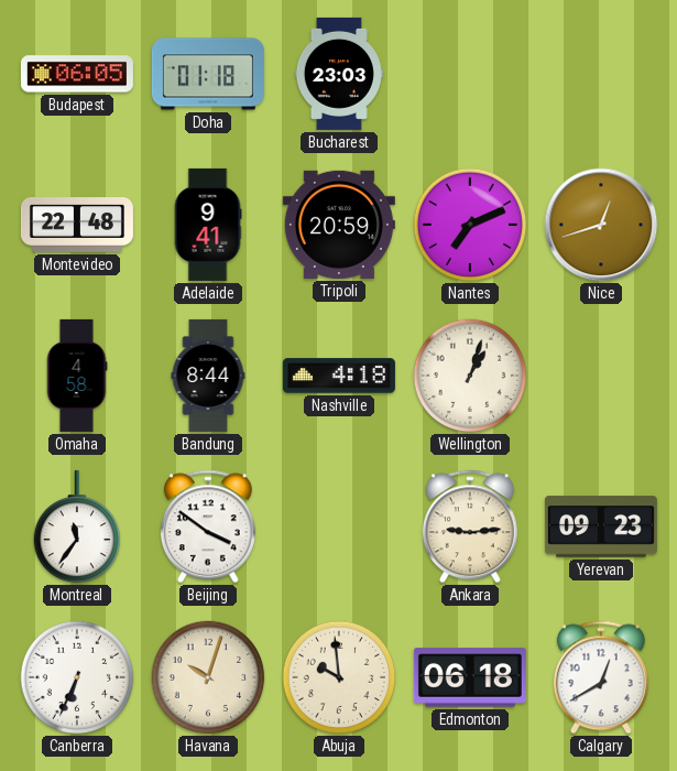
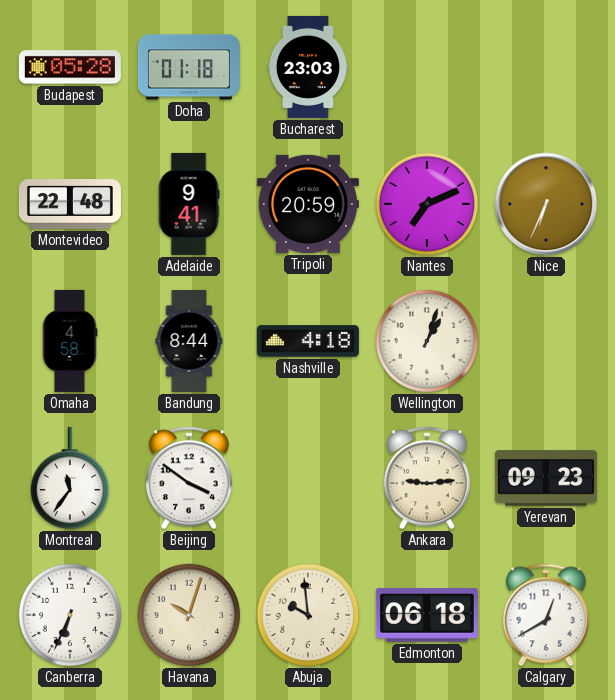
Budapest: 06:05 -> 05:28 (70, 67)
Nice: 12:42 -> 6:34 (546, 204)
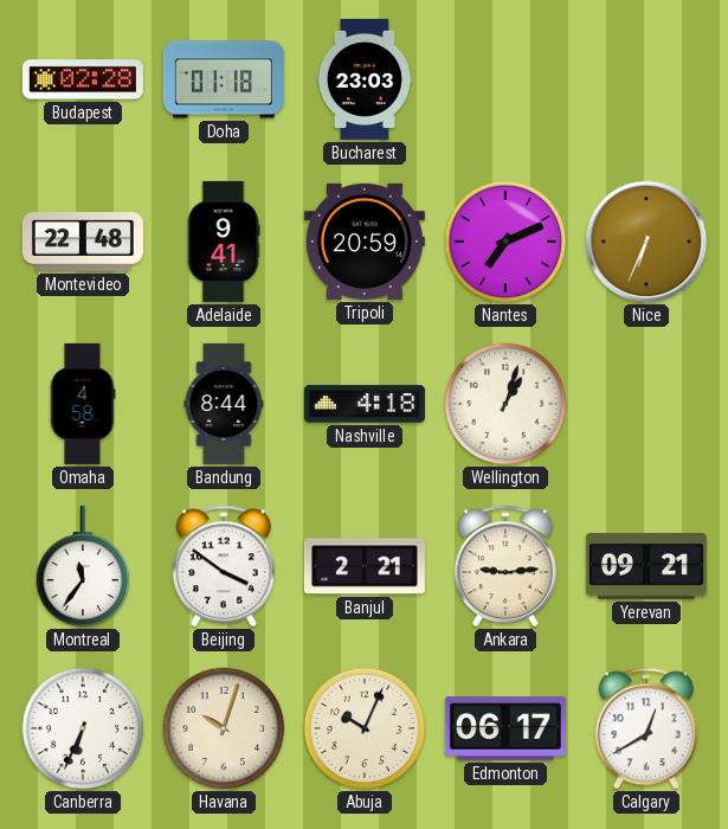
Budapest: 05:28 -> 02:28 (83, 79)
Banjul: none -> 2:21 (365, 566)
Yerevan: 09:23 -> 09:21 (646, 566)
Abuja: 9:59 -> 10:04 (365, 728)
Edmonton: 06:18 -> 06:17 (505, 728)
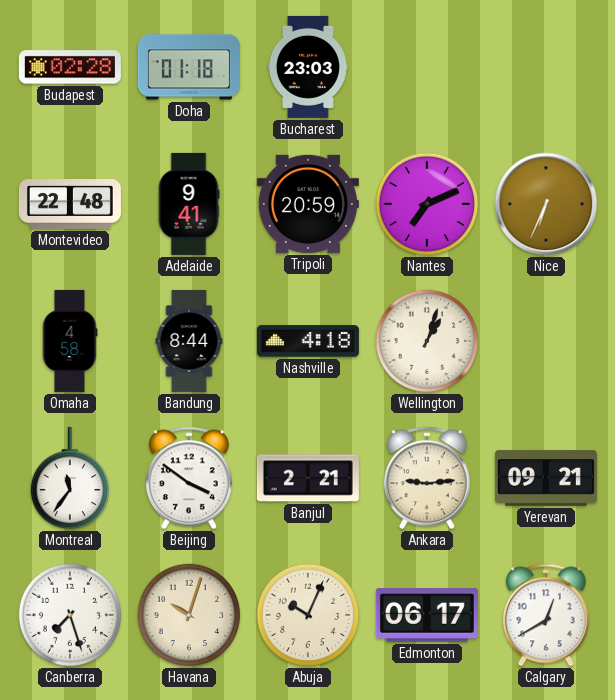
Canberra: 6:34 -> 7:27 (70, 615)
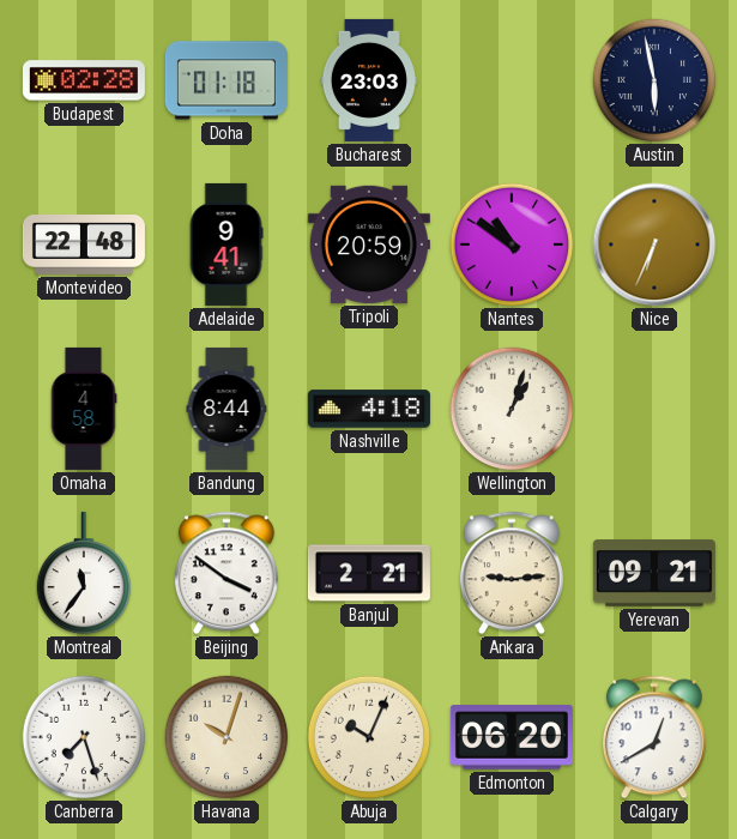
Austin: none -> 5:58 (654, 80)
Nantes: 7:11 -> 10:51 (512, 245)
Edmonton: 06:17 -> 06:20 (512, 737)
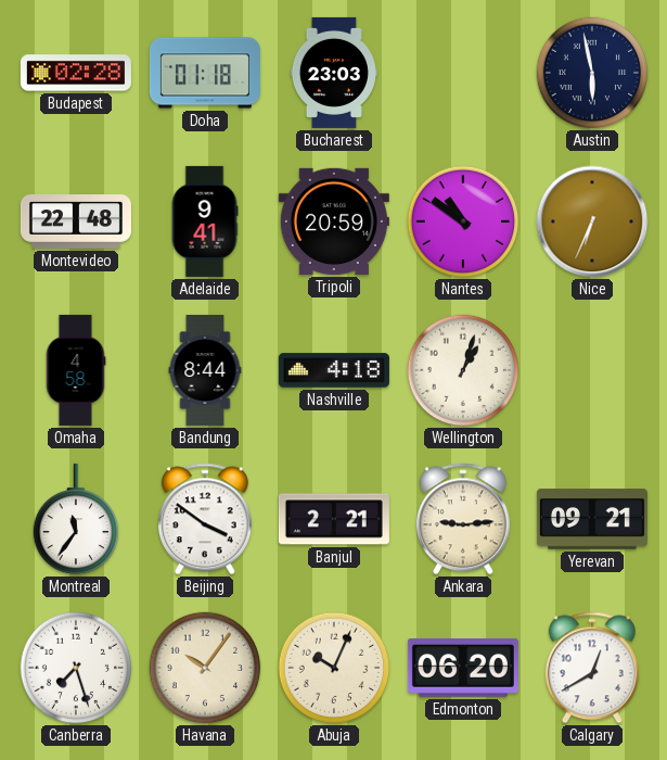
Havana: 10:03 -> 10:06 (205, 668)
